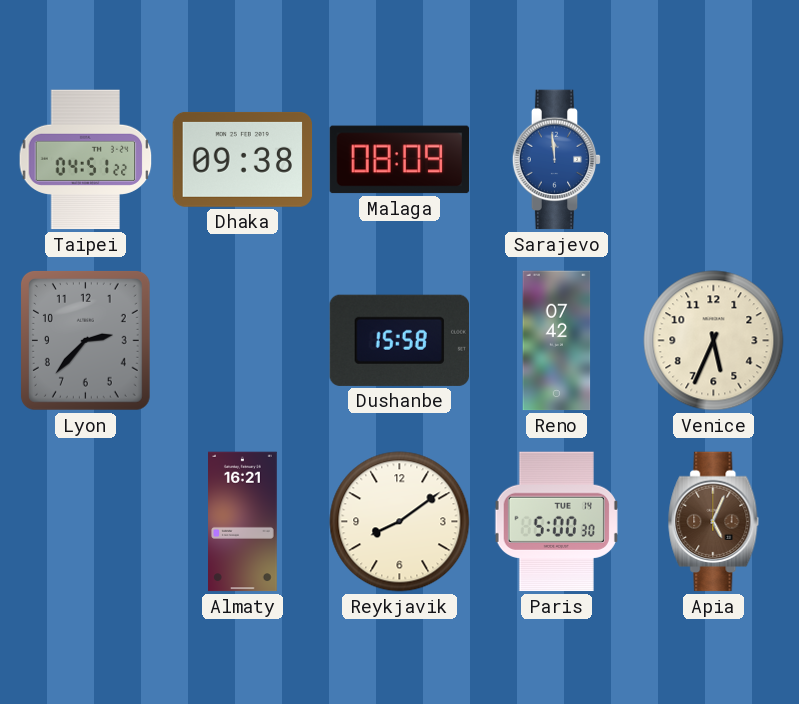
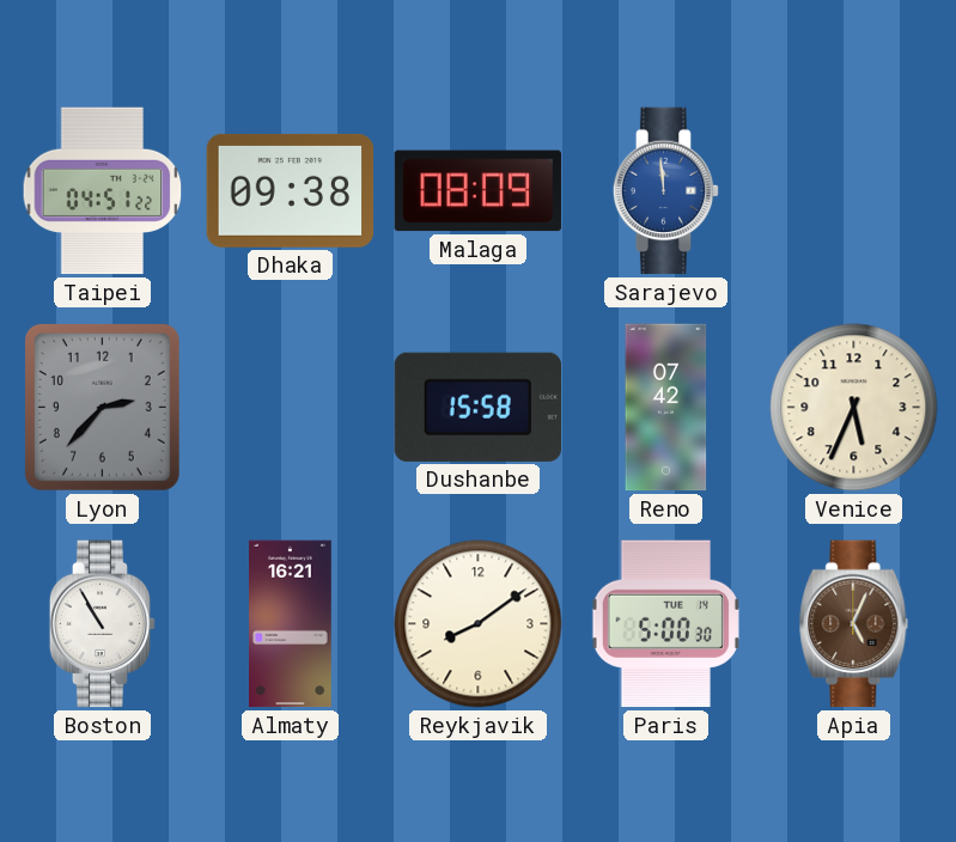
Boston: none -> 10:55 (103, 624)
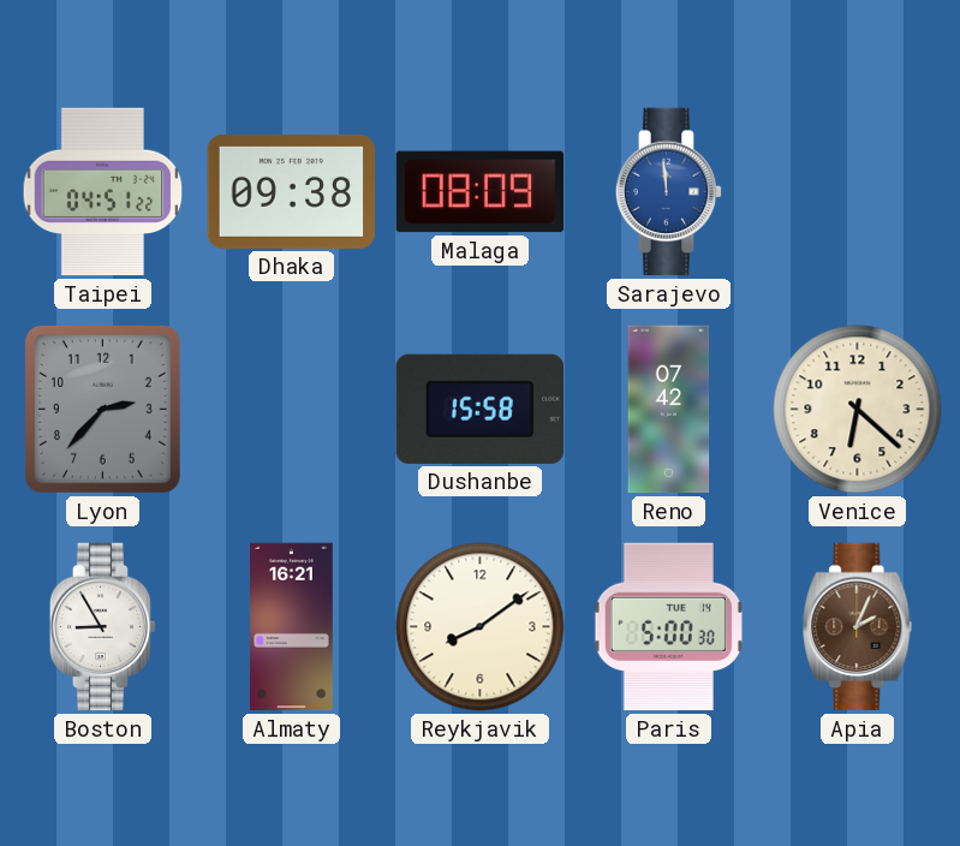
Venice: 5:34 -> 6:22 (858, 410)
Boston: 10:55 -> 8:55 (103, 627)
Apia: 5:04 -> 2:04 (858, 627)
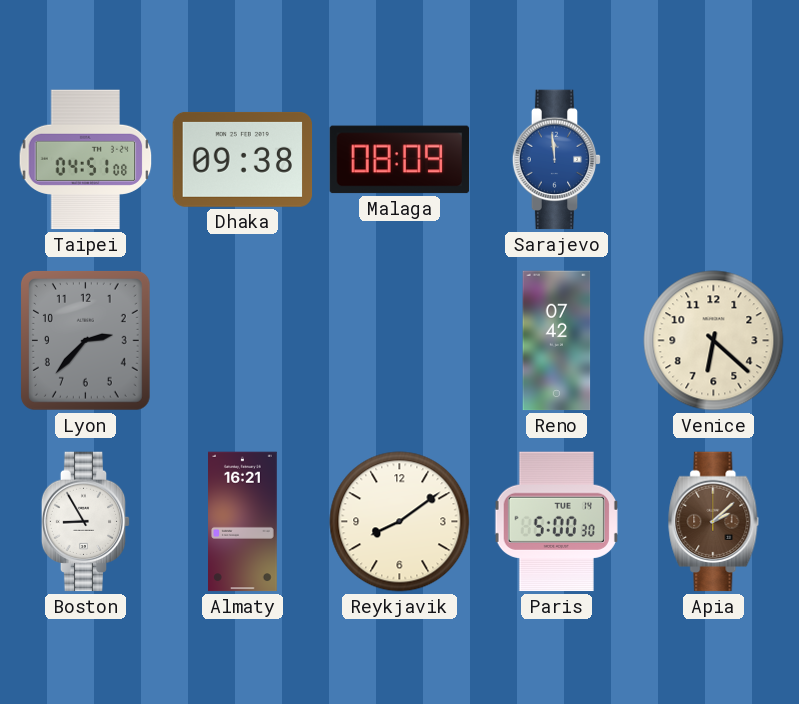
Taipei: 04:51:22 -> 04:51:08 (86, 160)
Dushanbe: 15:58 -> none (479, 409)
Apia: 2:04 -> 2:08 (714, 522)
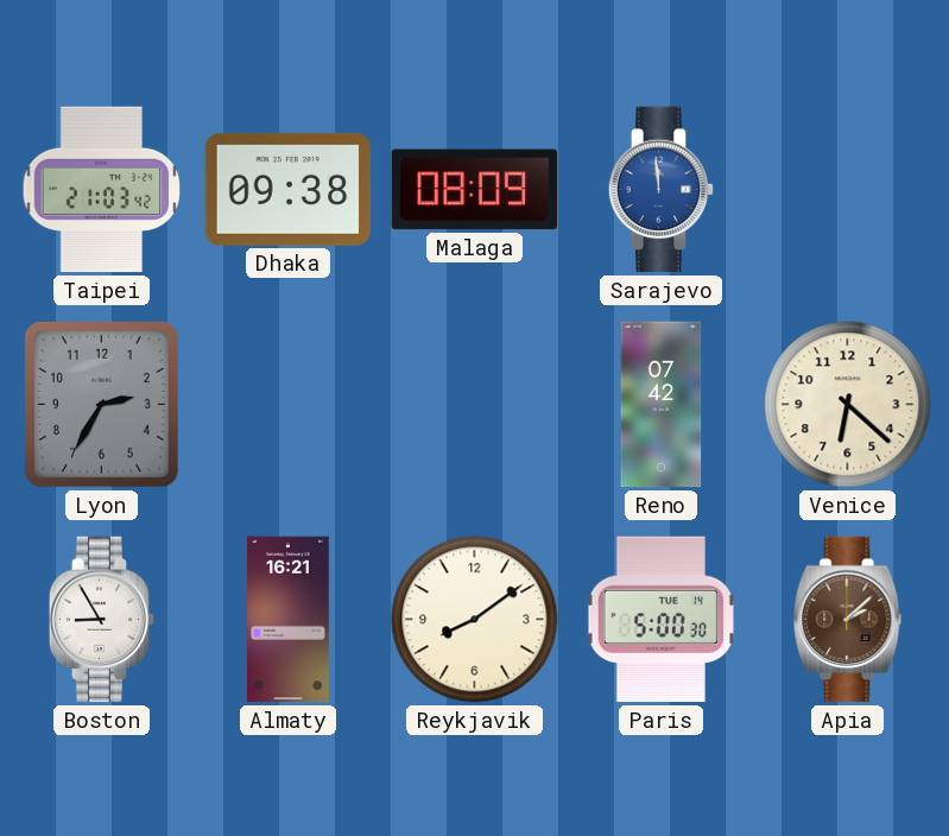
Taipei: 04:51 -> 21:03 (102, 190)
Lyon: 2:37 -> 2:35 (101, 404)
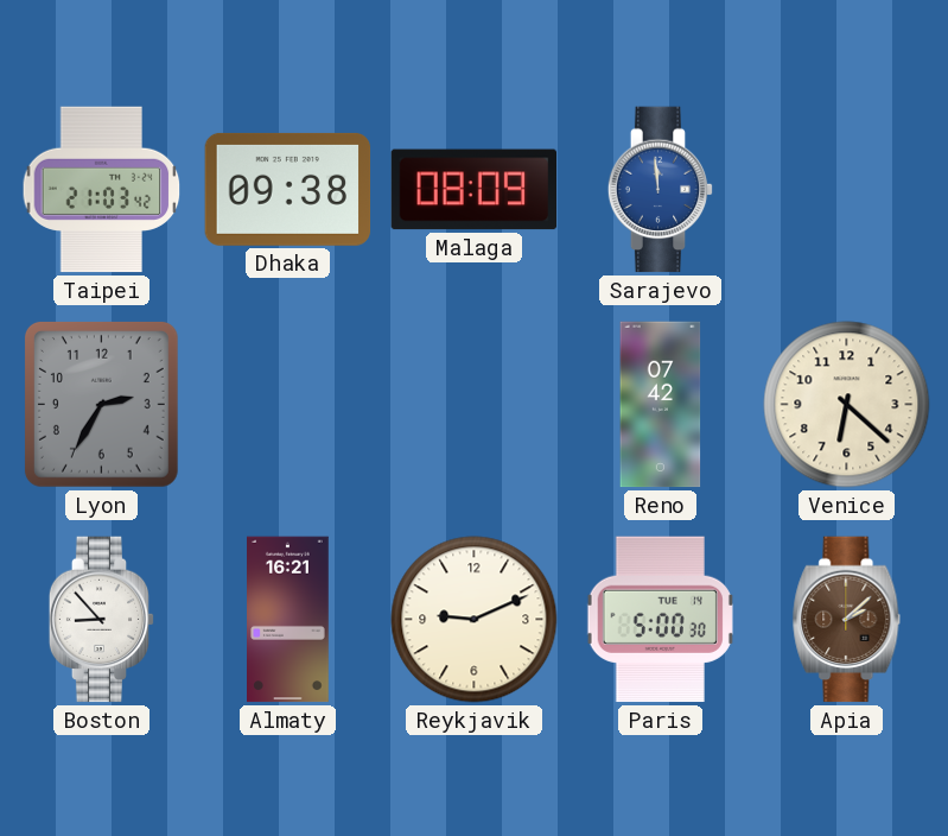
Boston: 8:55 -> 8:53 (102, 620)
Reykjavik: 8:09 -> 9:11 (475, 620)
